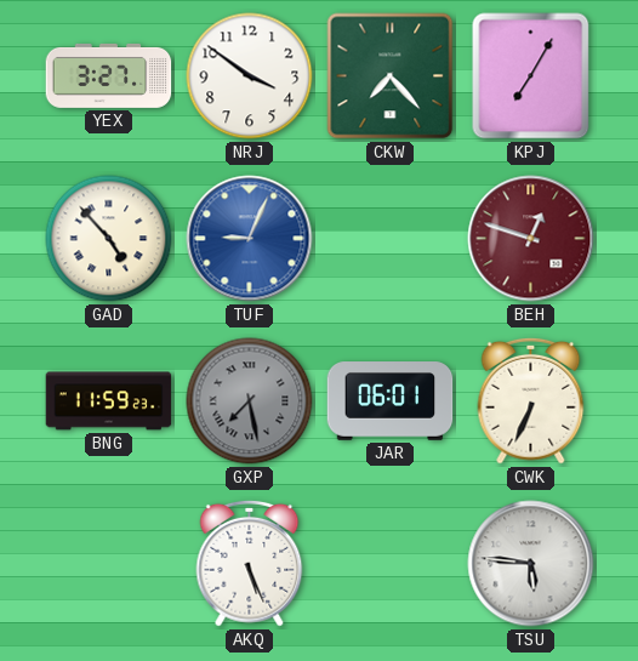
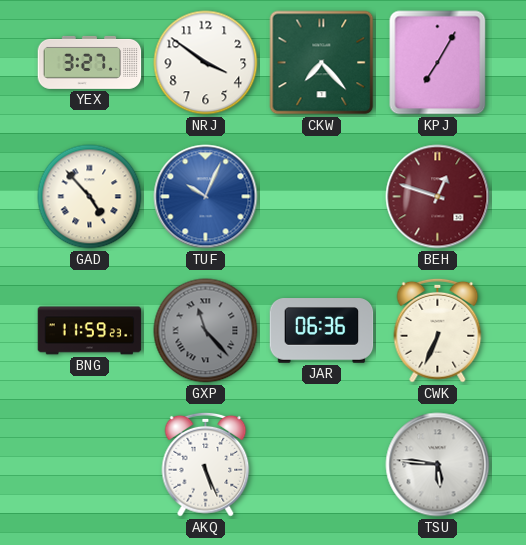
TUF: 9:04 -> 10:04 (206, 197)
GXP: 7:28 -> 11:23 (206, 331)
JAR: 06:01 -> 06:36 (322, 331)
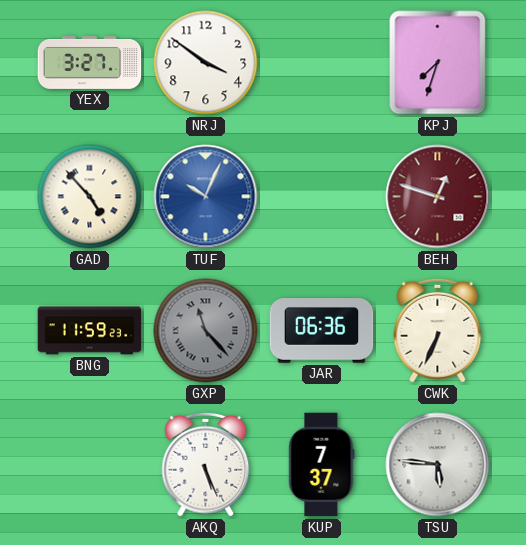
CKW: 7:23 -> none (322, 63)
KPJ: 7:05 -> 7:33 (438, 63)
KUP: none -> 7:37 (322, 465)
